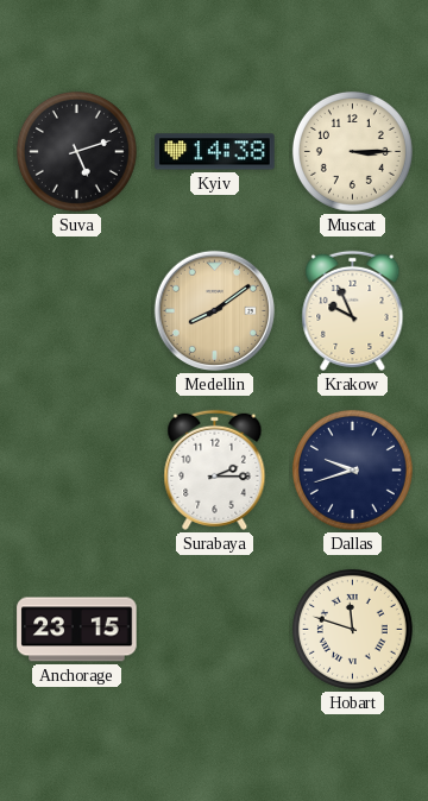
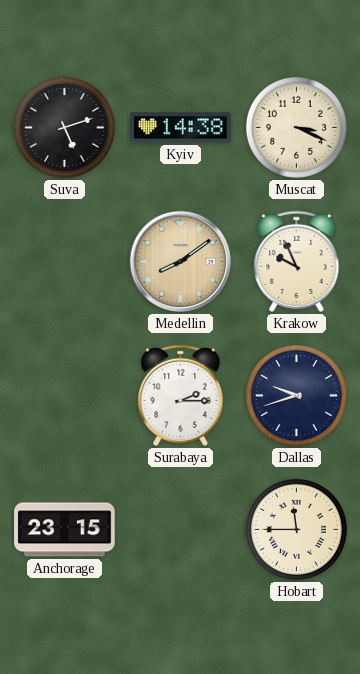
Muscat: 3:15 -> 3:19 (296, 127)
Hobart: 11:48 -> 11:45 (296, 529)
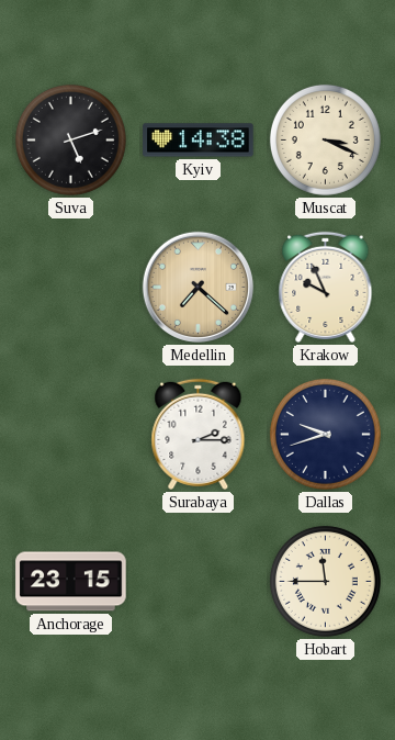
Medellin: 8:09 -> 7:22 (198, 287)
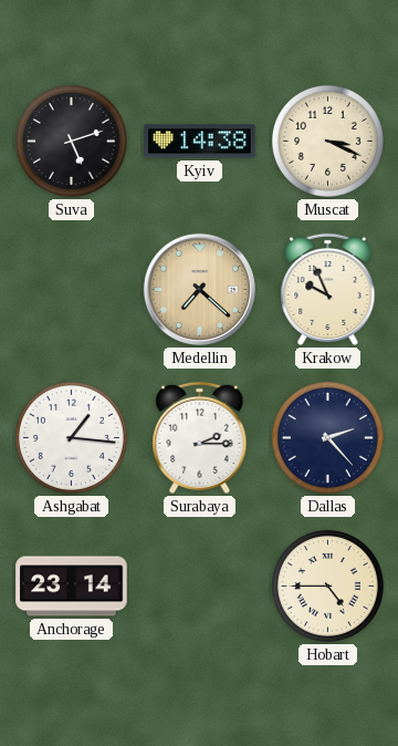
Ashgabat: none -> 1:16 (71, 437)
Dallas: 9:42 -> 2:23 (327, 437)
Anchorage: 23:15 -> 23:14 (72, 587)
Hobart: 11:45 -> 4:45 (327, 586)
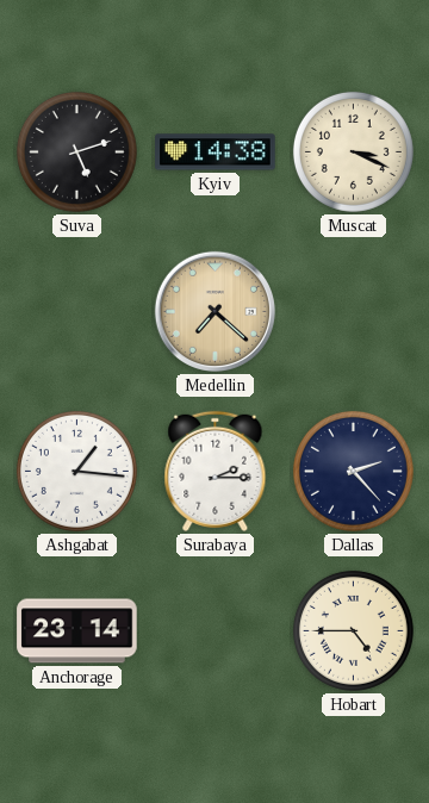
Krakow: 9:56 -> none (328, 289)
